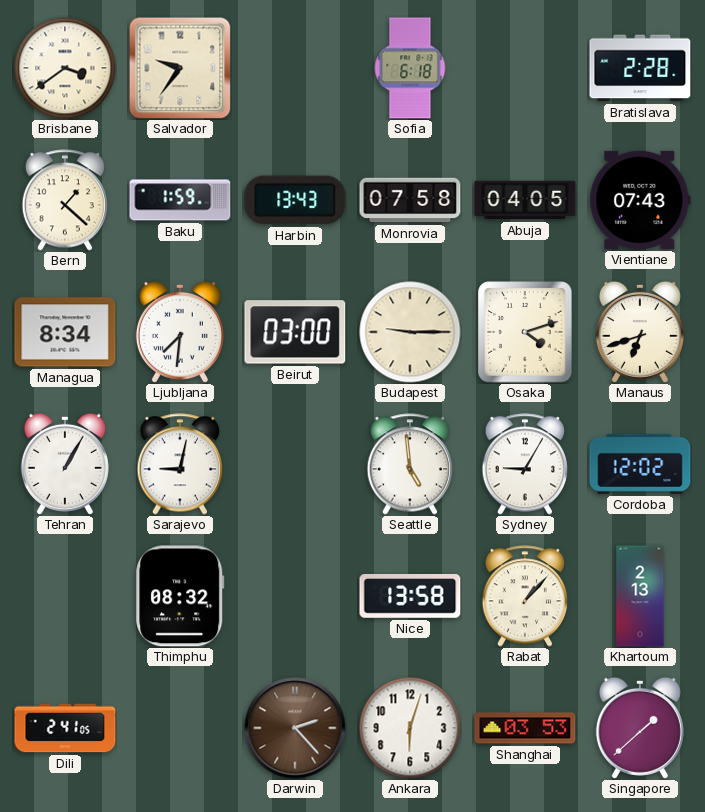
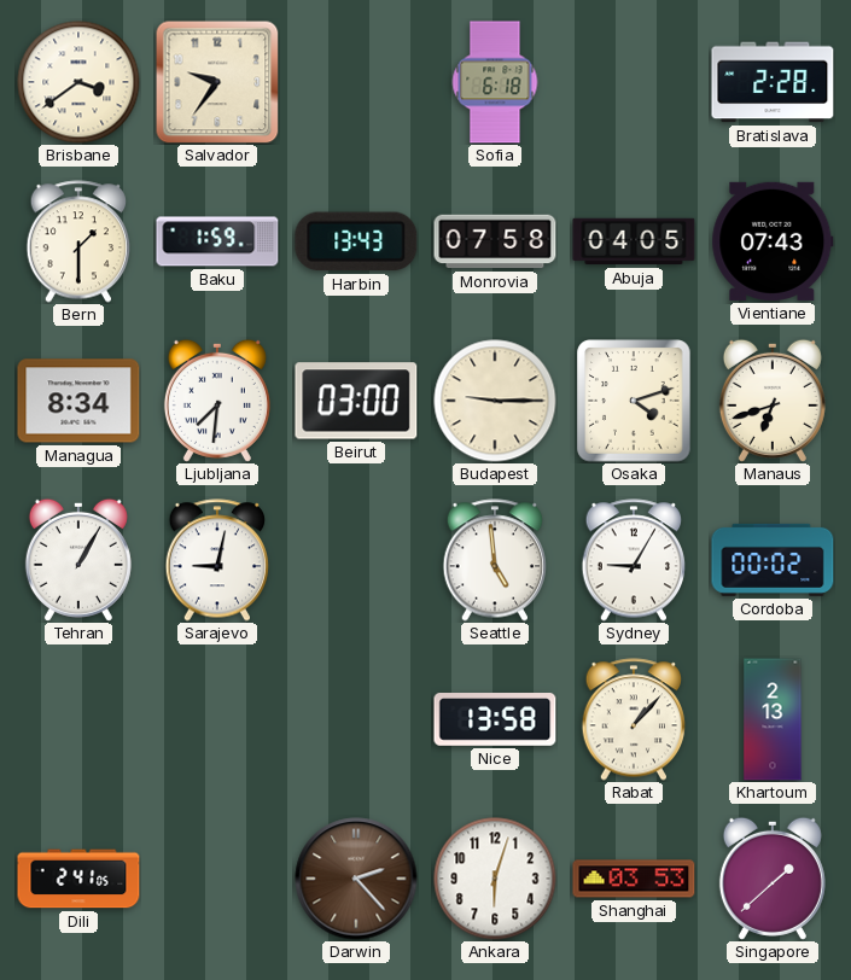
Bern: 1:22 -> 1:30 (78, 241)
Cordoba: 12:02 -> 00:02 (773, 560)
Thimphu: 08:32 -> none (180, 596)
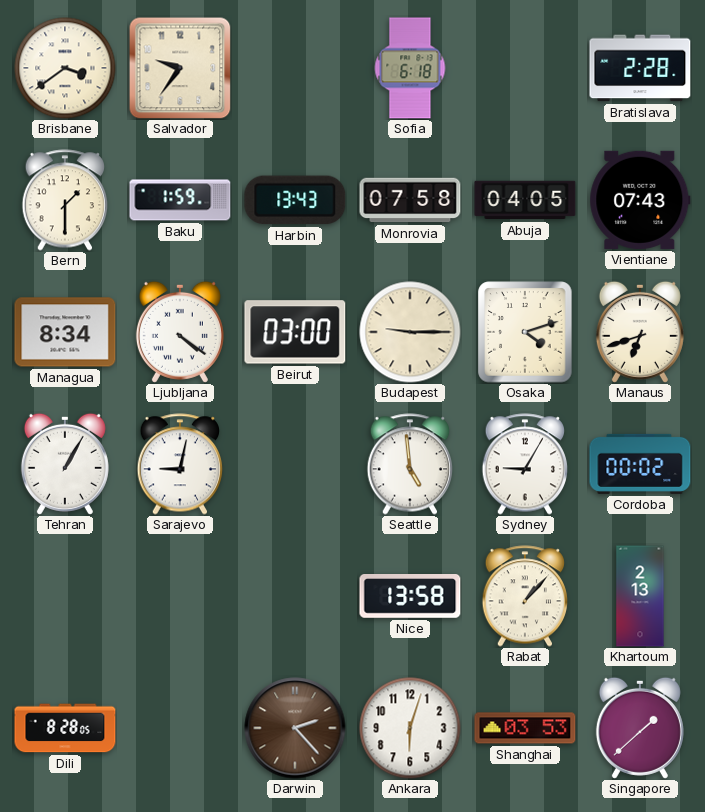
Ljubljana: 7:31 -> 4:21 (180, 332)
Dili: 2:41 -> 8:28 (65, 728)
